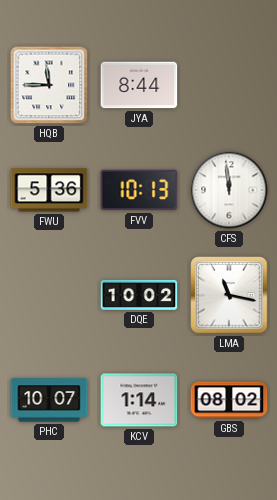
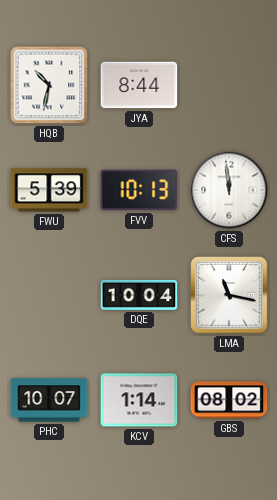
HQB: 11:45 -> 10:32 (49, 85)
FWU: 5:36 -> 5:39 (49, 190)
DQE: 10:02 -> 10:04 (139, 295)
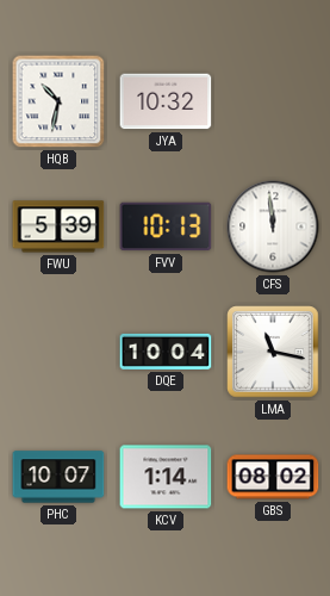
JYA: 8:44 -> 10:32 (166, 101)
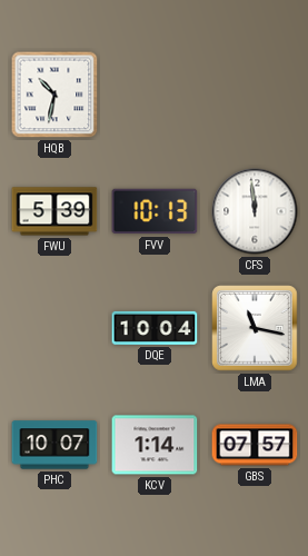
JYA: 10:32 -> none (166, 101)
GBS: 08:02 -> 07:57 (255, 445)
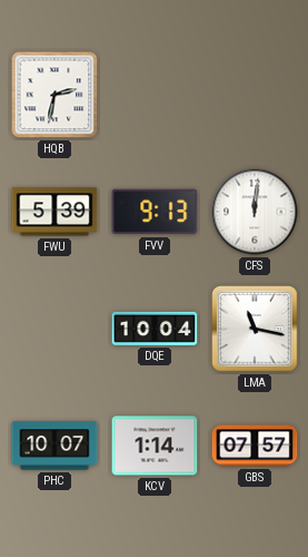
HQB: 10:32 -> 2:32 (54, 95)
FVV: 10:13 -> 9:13 (155, 212)
CFS: 11:59 -> 12:01 (255, 212)
